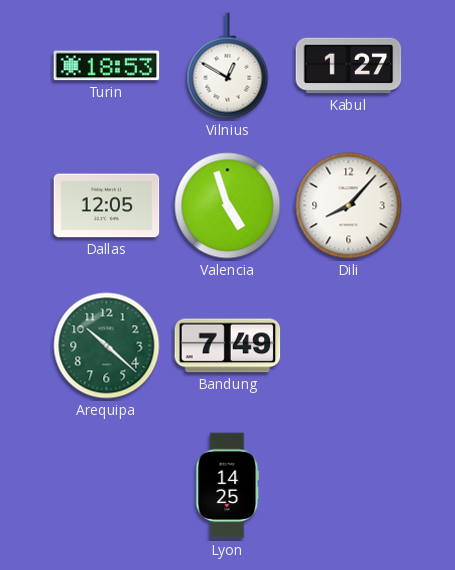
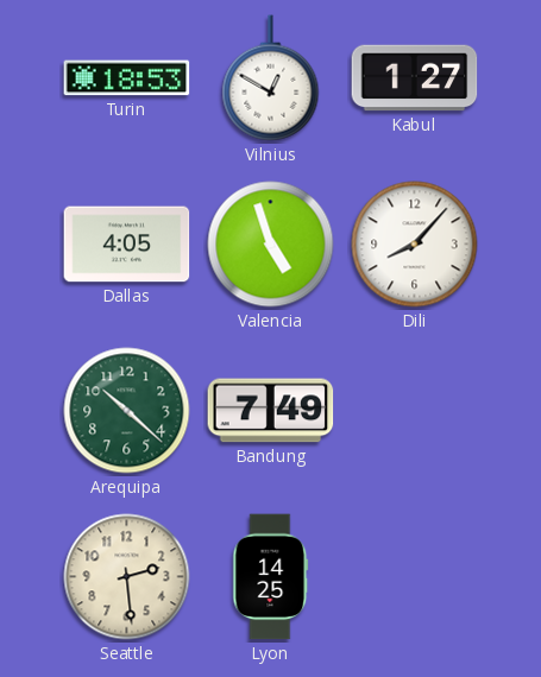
Dallas: 12:05 -> 4:05 (127, 245)
Seattle: none -> 2:29 (127, 577)
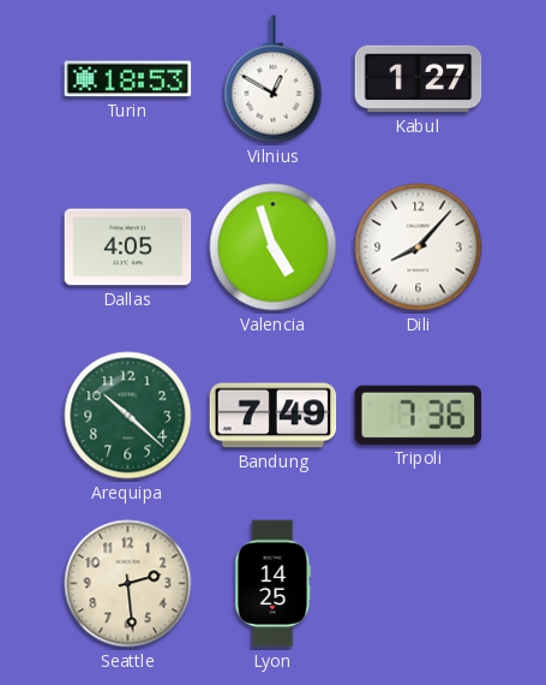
Tripoli: none -> 7:36 (419, 415)
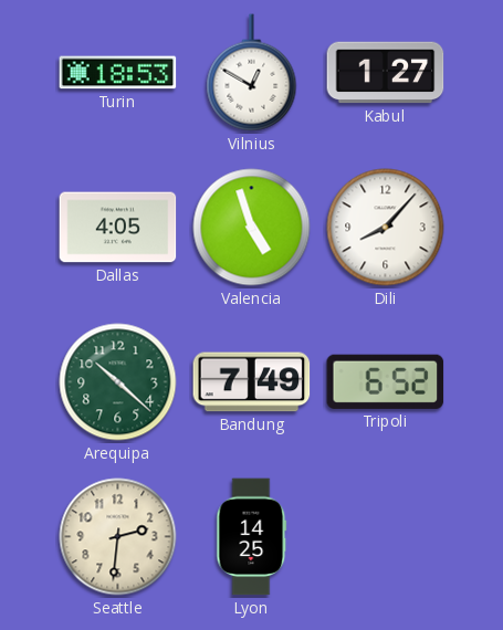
Tripoli: 7:36 -> 6:52 (386, 381)
Seattle: 2:29 -> 2:31 (118, 537)
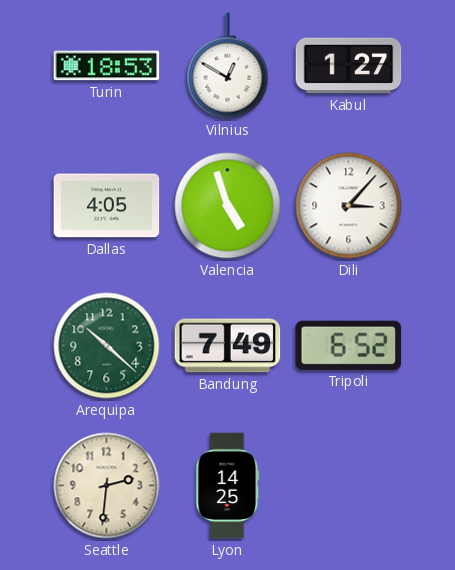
Dili: 8:07 -> 3:07 (349, 206)
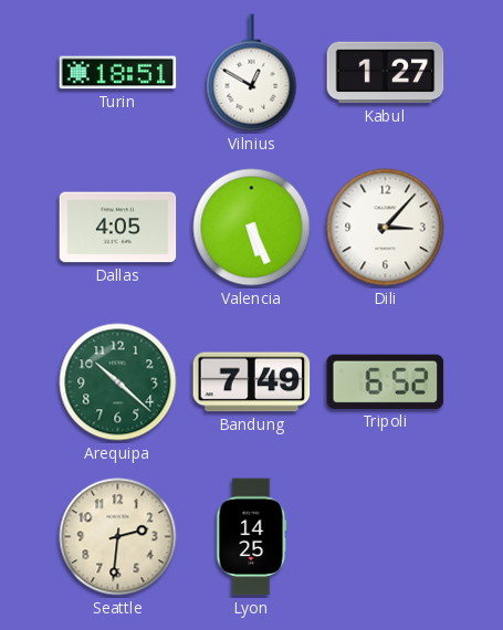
Turin: 18:53 -> 18:51 (118, 73)
Valencia: 4:57 -> 5:26 (252, 228)
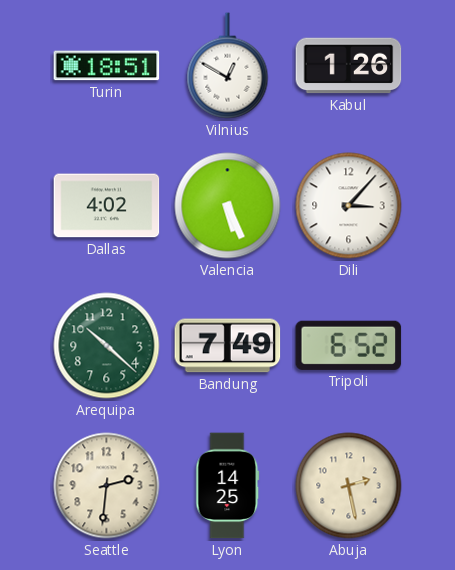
Kabul: 1:27 -> 1:26 (349, 66)
Dallas: 4:05 -> 4:02 (107, 206)
Abuja: none -> 2:28 (349, 486)
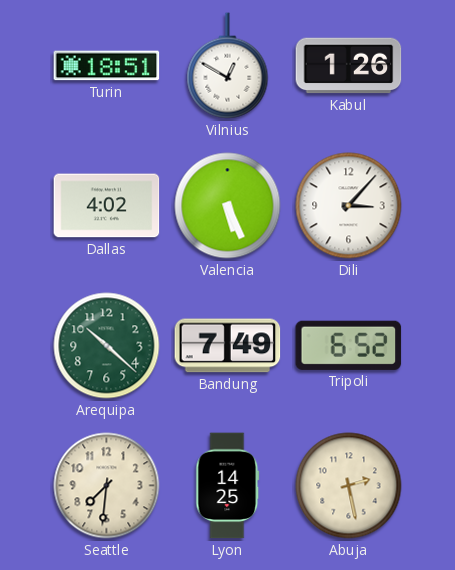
Seattle: 2:31 -> 7:31 (107, 486)
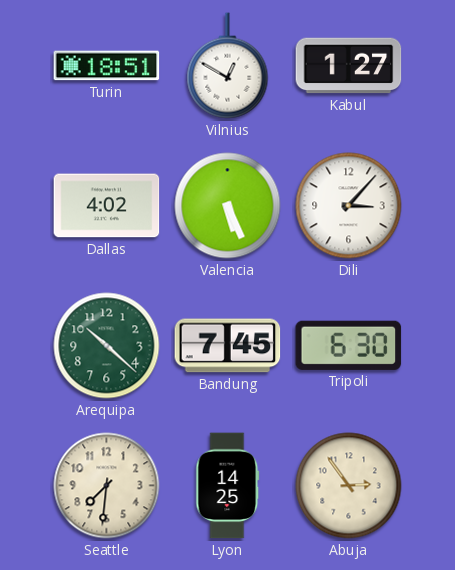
Kabul: 1:26 -> 1:27 (349, 66)
Bandung: 7:49 -> 7:45 (228, 346)
Tripoli: 6:52 -> 6:30 (349, 345)
Abuja: 2:28 -> 2:54 (349, 486)
